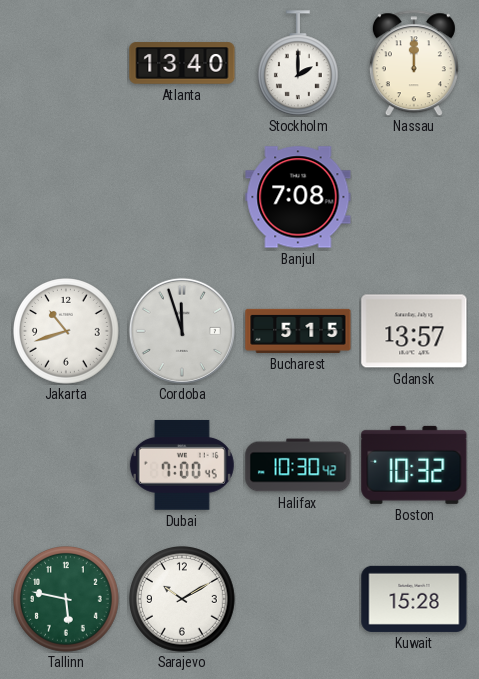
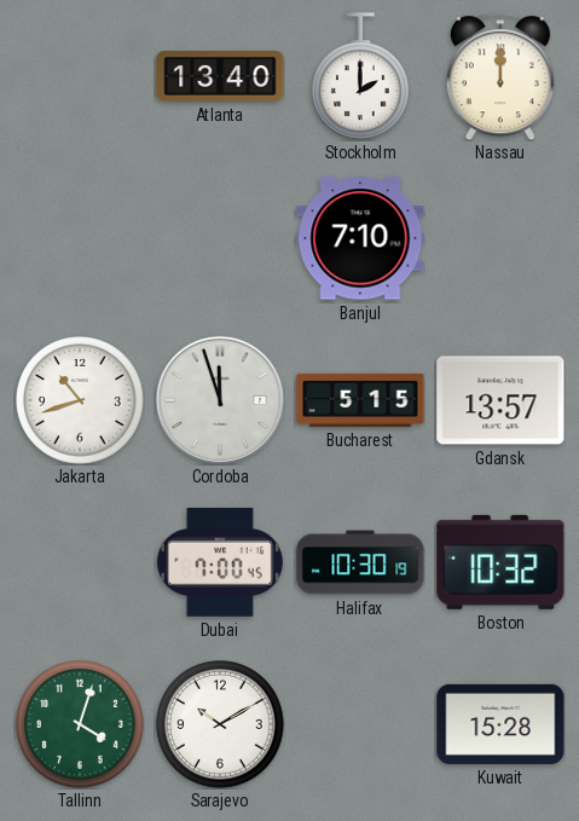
Banjul: 7:08 -> 7:10 (360, 238)
Halifax: 10:30:42 -> 10:30:19 (360, 562)
Tallinn: 5:47 -> 4:03 (81, 725)
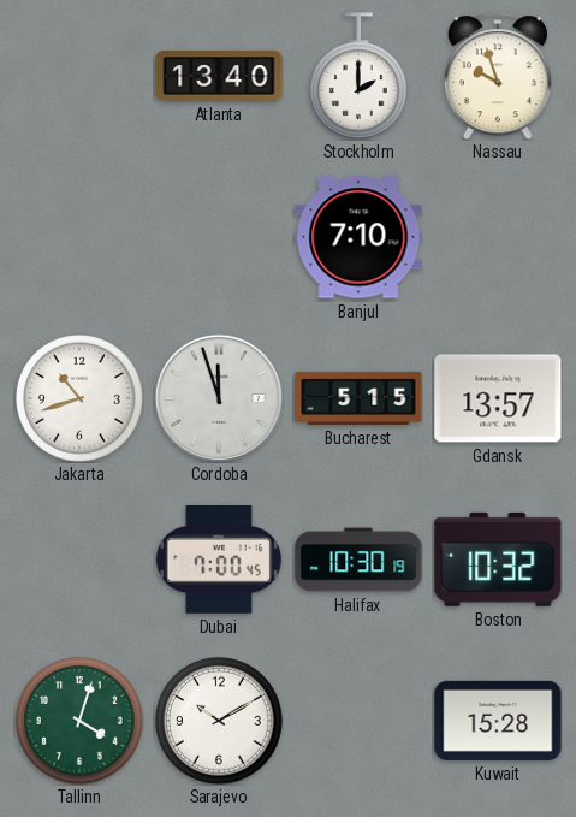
Nassau: 12:00 -> 9:57 (498, 76)
